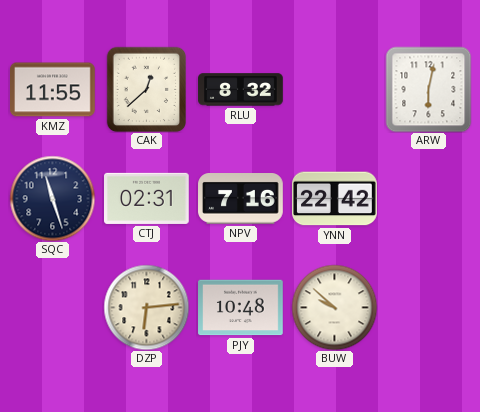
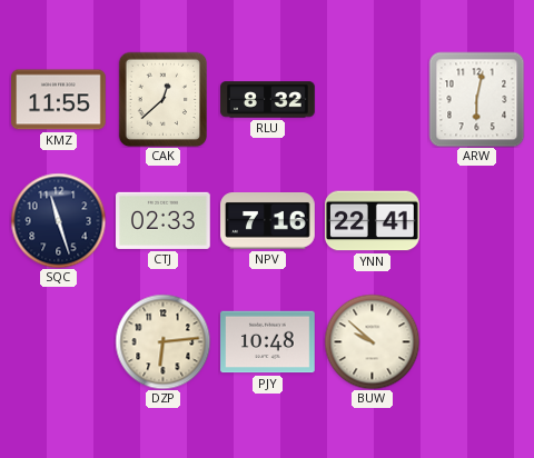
CTJ: 02:31 -> 02:33 (164, 220)
YNN: 22:42 -> 22:41 (373, 221)
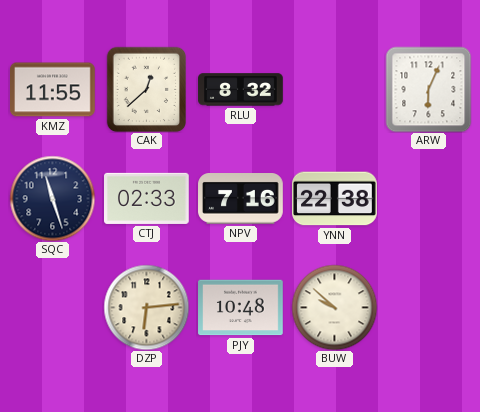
ARW: 6:02 -> 6:04 (428, 89)
YNN: 22:41 -> 22:38 (335, 199)
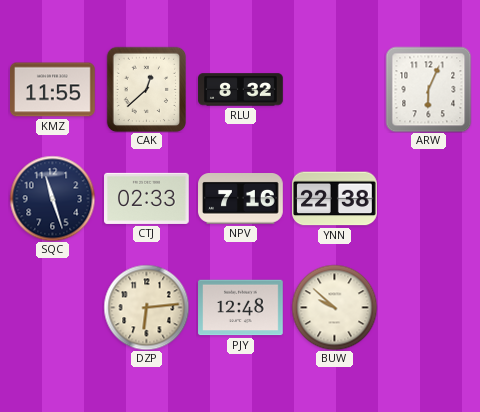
PJY: 10:48 -> 12:48 (241, 308)
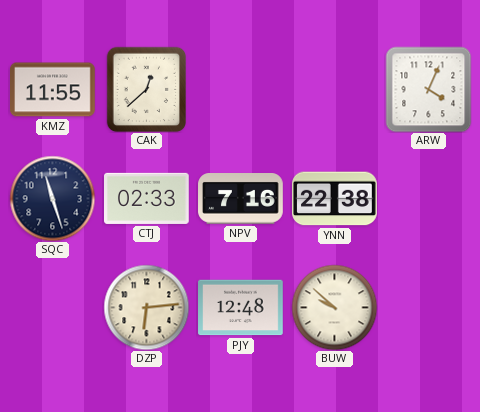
RLU: 8:32 -> none (241, 90)
ARW: 6:04 -> 4:04 (428, 89)
